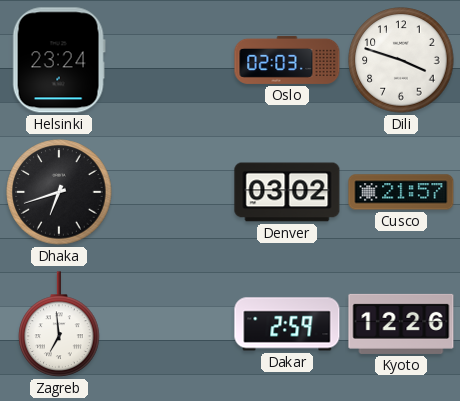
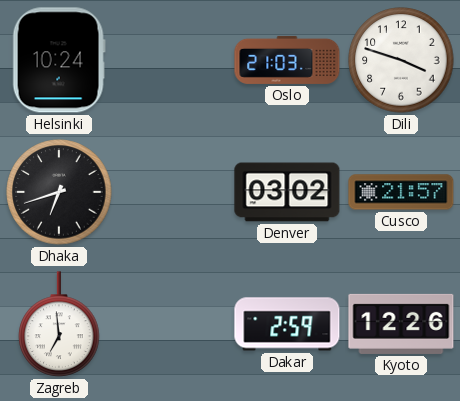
Helsinki: 23:24 -> 10:24 (59, 60)
Oslo: 02:03 -> 21:03 (287, 60)
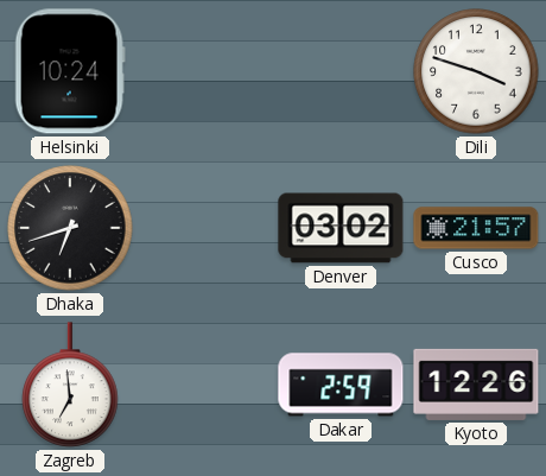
Oslo: 21:03 -> none (287, 60)
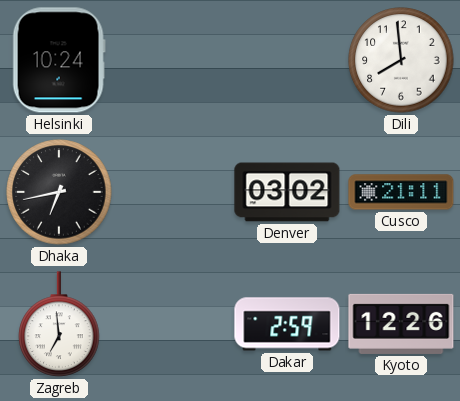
Dili: 3:48 -> 7:59 (401, 60)
Dhaka: 6:42 -> 6:43 (59, 192)
Cusco: 21:57 -> 21:11 (401, 192)
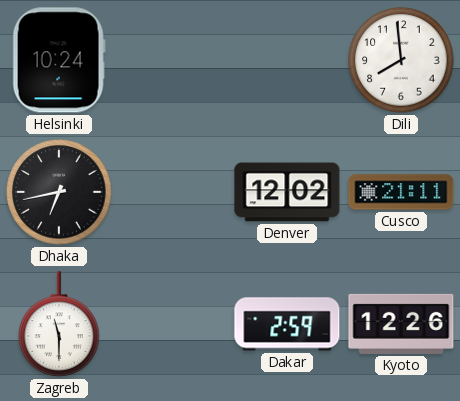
Denver: 03:02 -> 12:02 (287, 192)
Zagreb: 6:59 -> 11:30 (59, 324)
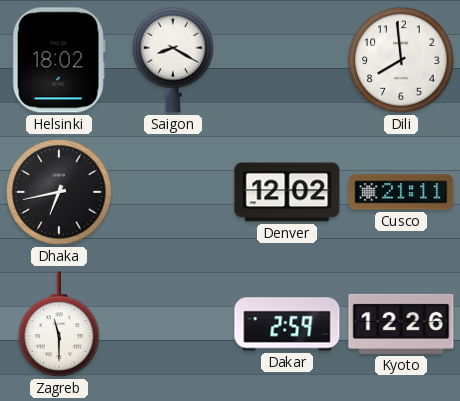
Helsinki: 10:24 -> 18:02 (59, 60)
Saigon: none -> 8:20 (173, 60)
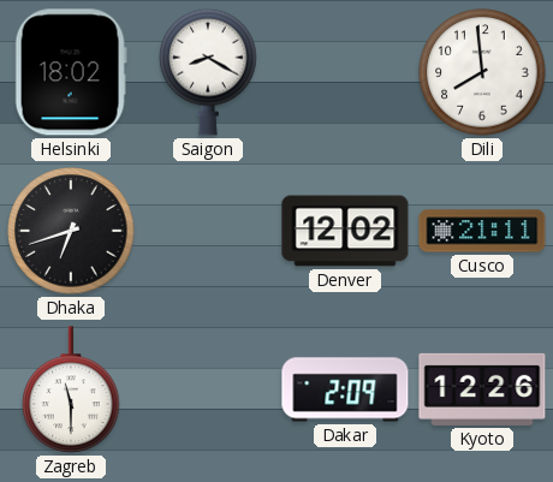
Dhaka: 6:43 -> 6:42 (71, 231)
Dakar: 2:59 -> 2:09 (345, 389)
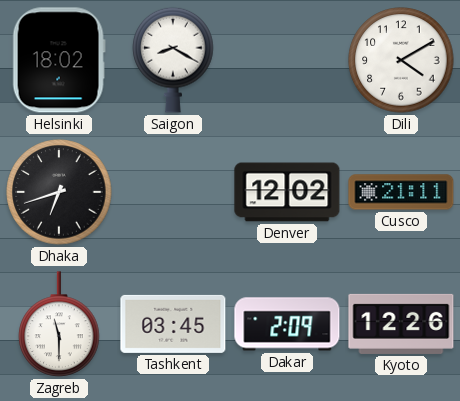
Dili: 7:59 -> 4:10 (401, 60)
Tashkent: none -> 03:45 (173, 324)
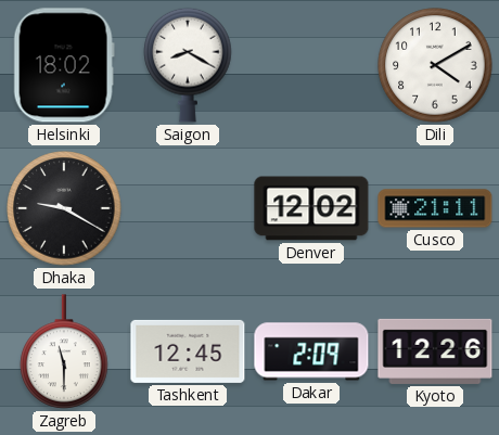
Dhaka: 6:42 -> 9:20 (64, 208)
Tashkent: 03:45 -> 12:45 (188, 351)
